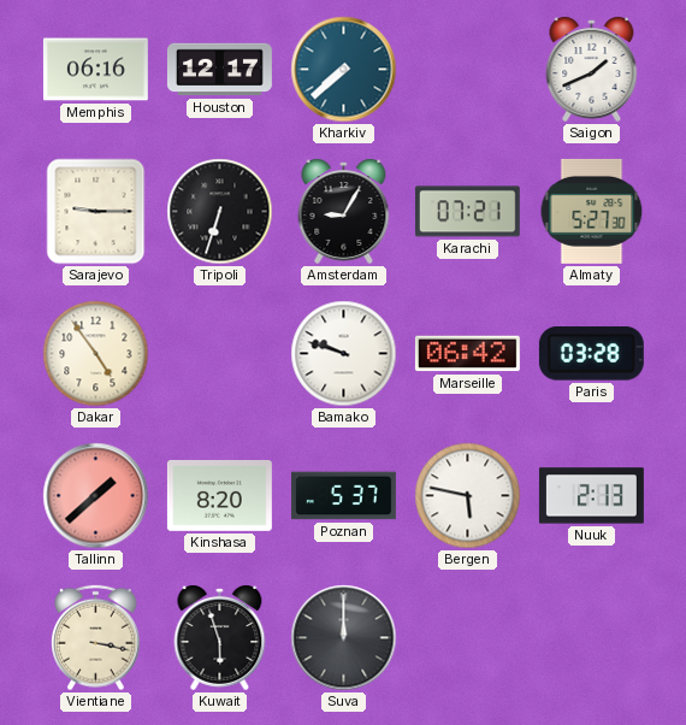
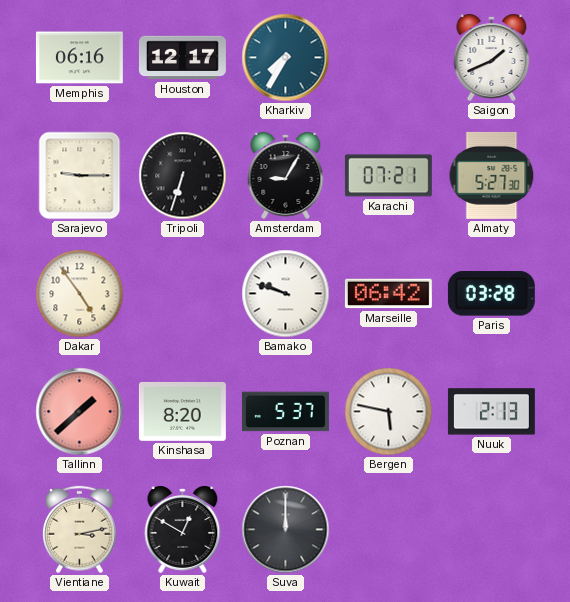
Kharkiv: 7:38 -> 7:35 (286, 58)
Vientiane: 3:17 -> 3:13 (80, 530)
Kuwait: 5:57 -> 12:50 (183, 529)
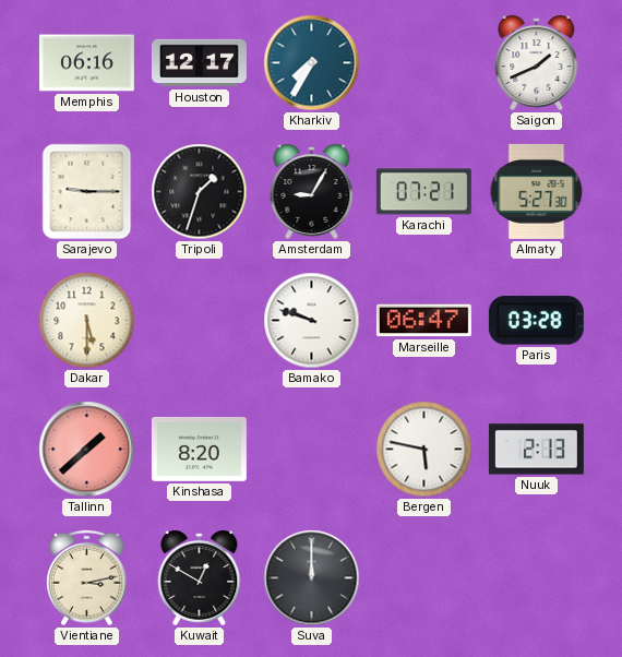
Tripoli: 6:33 -> 1:33 (200, 192)
Dakar: 4:54 -> 5:30 (87, 321)
Marseille: 06:42 -> 06:47 (423, 321)
Poznan: 5:37 -> none (285, 412)
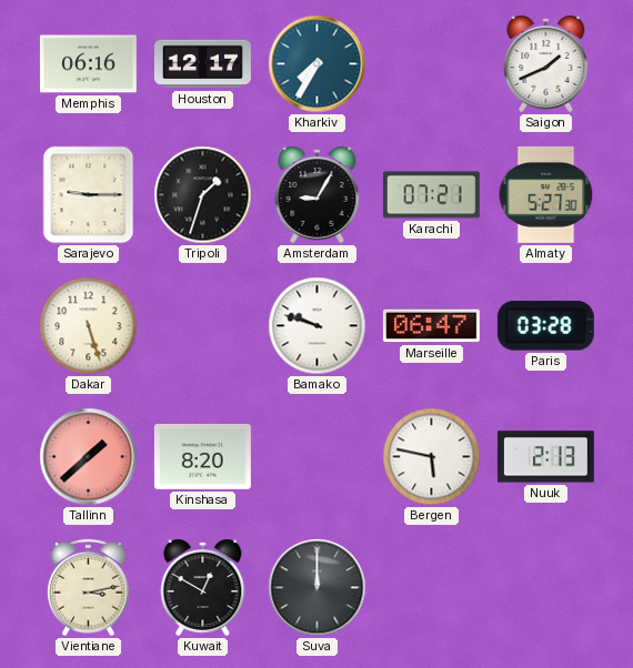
Dakar: 5:30 -> 5:27 (89, 326)
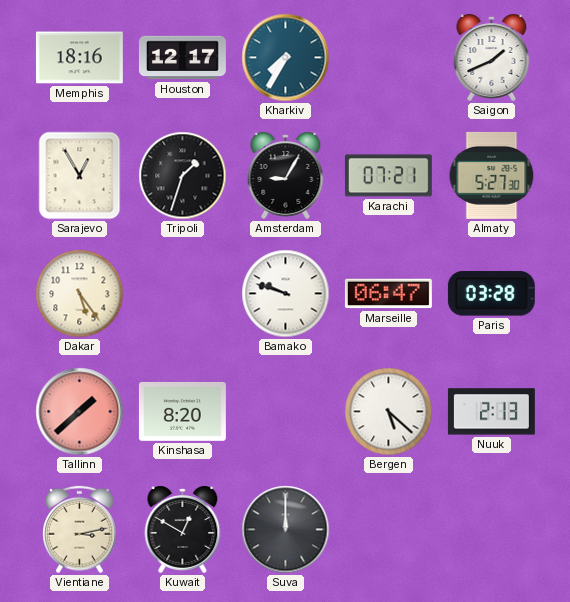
Memphis: 06:16 -> 18:16 (79, 58)
Sarajevo: 9:15 -> 12:55 (80, 176)
Dakar: 5:27 -> 5:24 (80, 294)
Bergen: 5:47 -> 5:22 (389, 412)
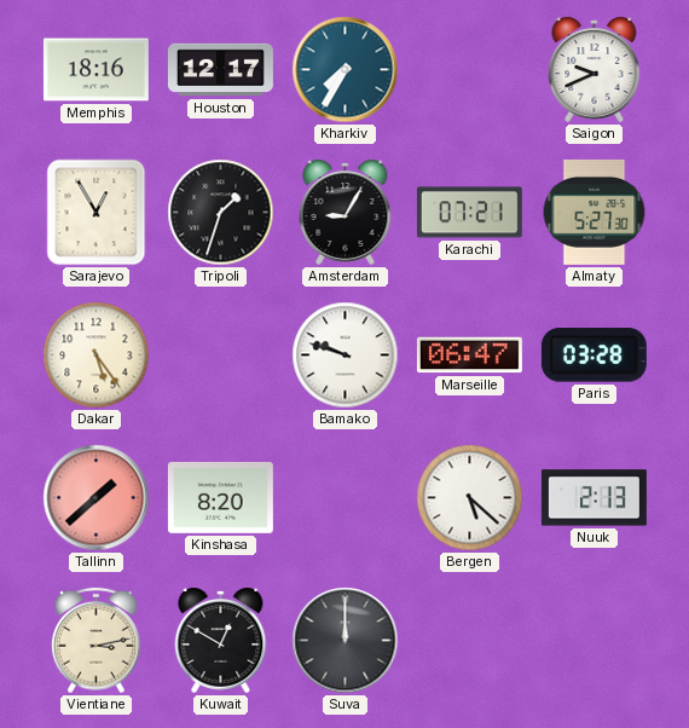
Saigon: 1:41 -> 9:41 (595, 69)
